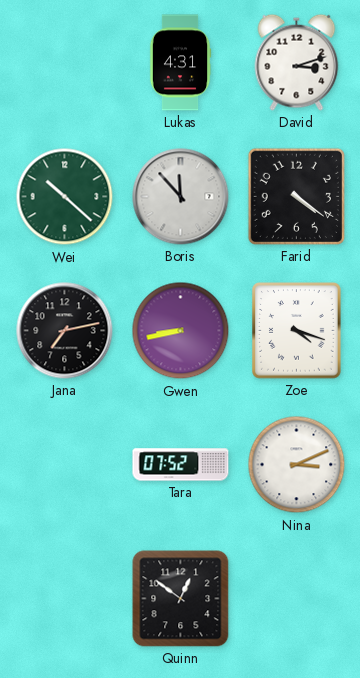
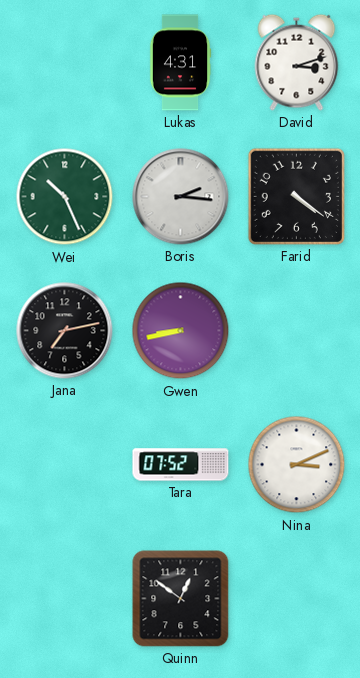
Wei: 10:22 -> 10:26 (65, 197)
Boris: 11:53 -> 2:16 (181, 197)
Zoe: 4:18 -> none (297, 331)
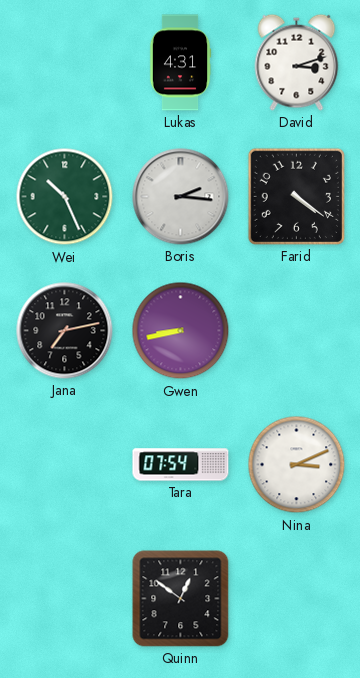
Tara: 07:52 -> 07:54 (181, 465)
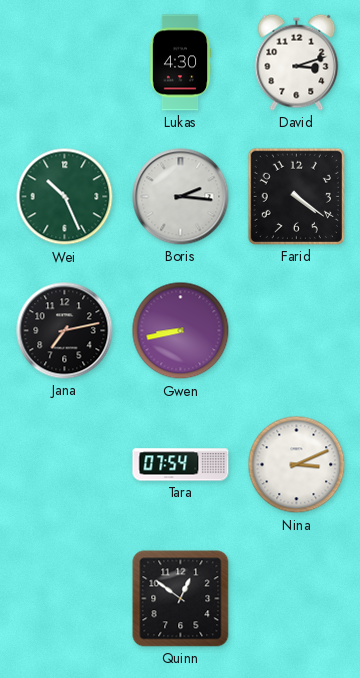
Lukas: 4:31 -> 4:30 (180, 63)
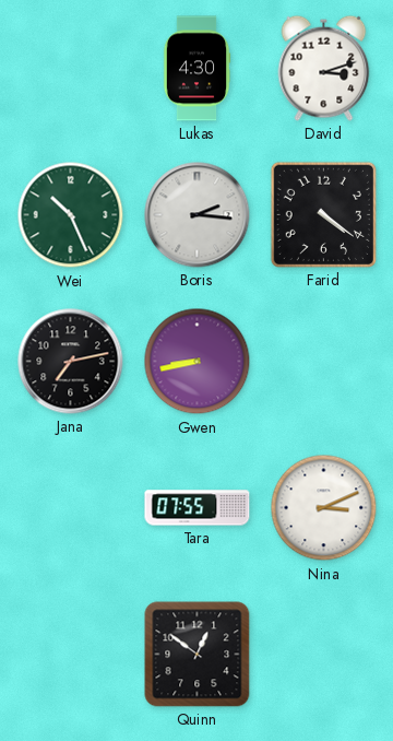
Tara: 07:54 -> 07:55 (198, 508)
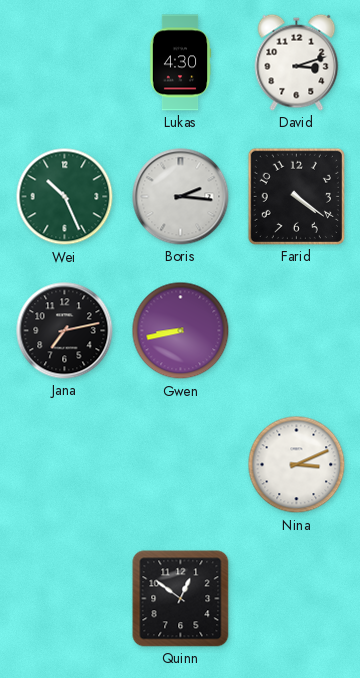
Tara: 07:55 -> none (198, 508)
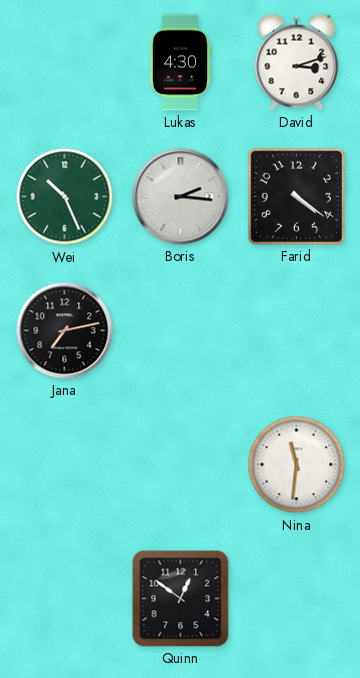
Gwen: 8:43 -> none (181, 331)
Nina: 3:11 -> 11:31 (297, 465)
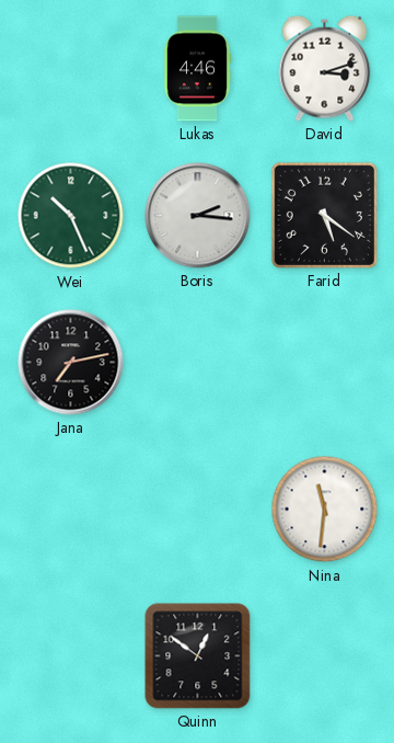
Lukas: 4:30 -> 4:46 (197, 69)
Farid: 4:21 -> 5:21 (324, 215)
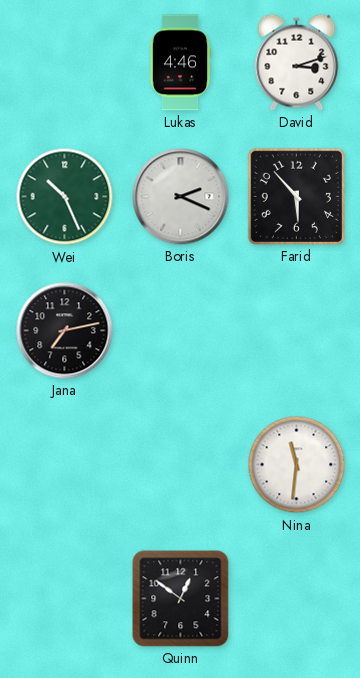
Boris: 2:16 -> 2:19 (181, 197)
Farid: 5:21 -> 5:53 (296, 196)
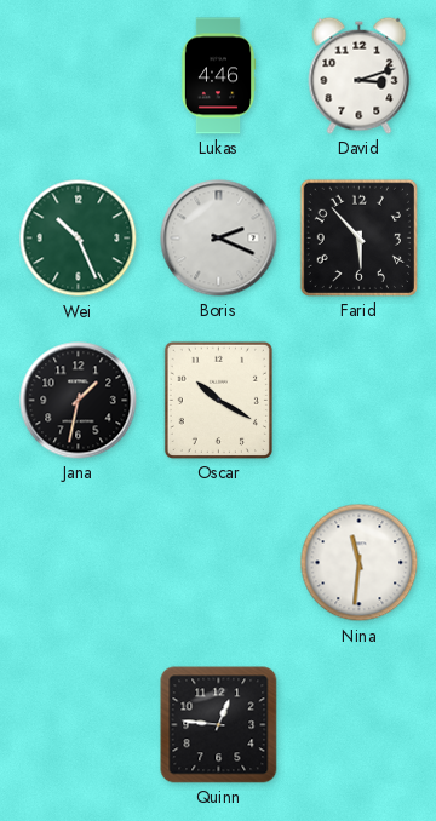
Jana: 7:13 -> 1:32 (79, 401)
Oscar: none -> 10:20 (218, 400)
Quinn: 12:51 -> 12:46 (219, 725)
